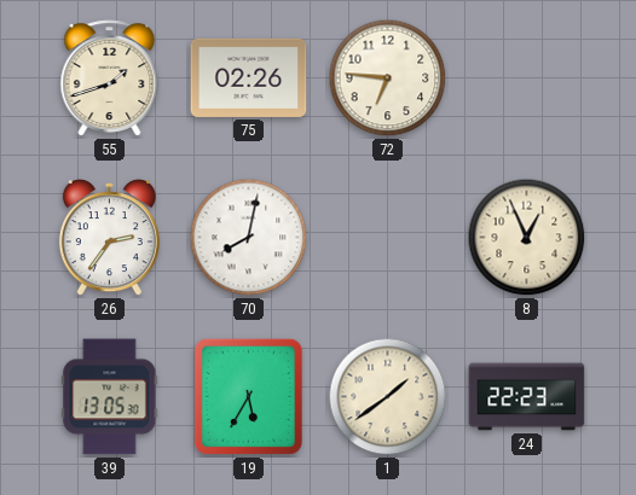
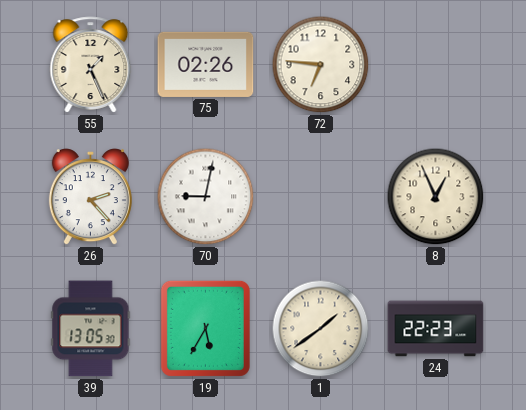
55: 1:42 -> 1:26 (91, 65)
26: 2:36 -> 2:23 (90, 197)
70: 8:02 -> 9:02 (206, 197)
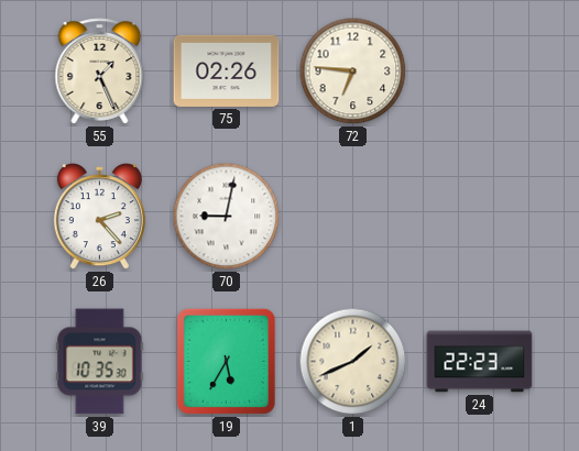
8: 12:56 -> none (436, 197)
39: 13:05 -> 10:35 (100, 362)
1: 1:39 -> 1:41 (353, 362)
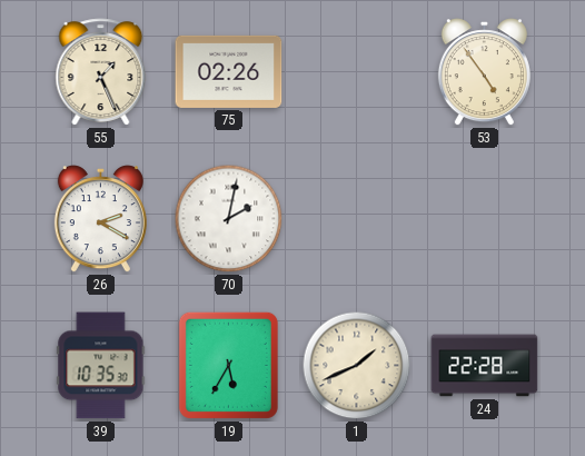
72: 6:46 -> none (353, 71)
53: none -> 4:54 (484, 72)
26: 2:23 -> 2:20 (100, 219)
70: 9:02 -> 2:02 (229, 219)
24: 22:23 -> 22:28 (485, 366)
